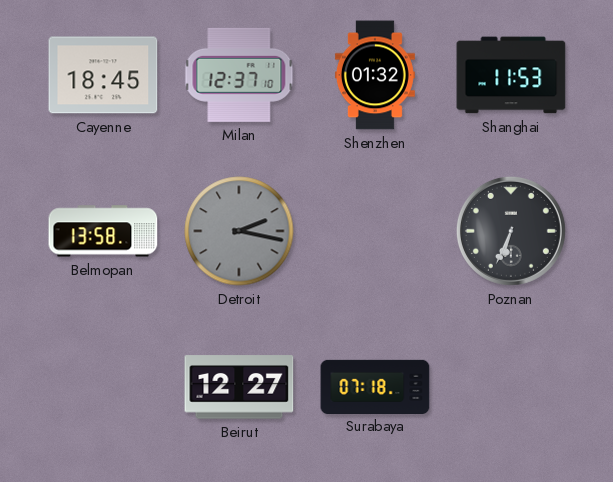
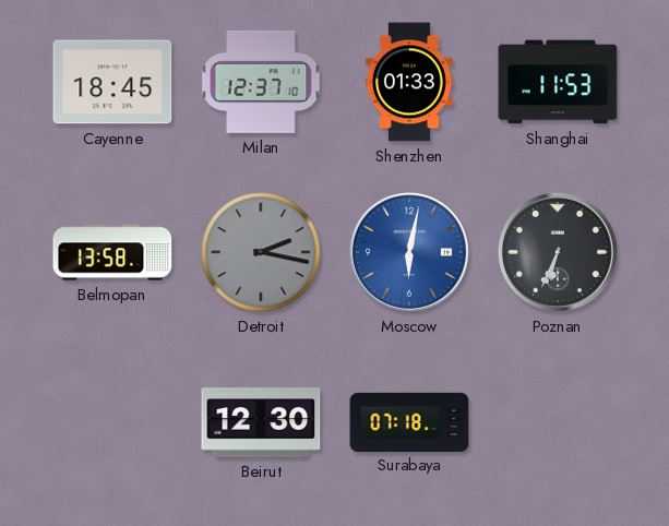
Shenzhen: 01:32 -> 01:33 (409, 82)
Moscow: none -> 6:02 (409, 252)
Beirut: 12:27 -> 12:30 (261, 422)
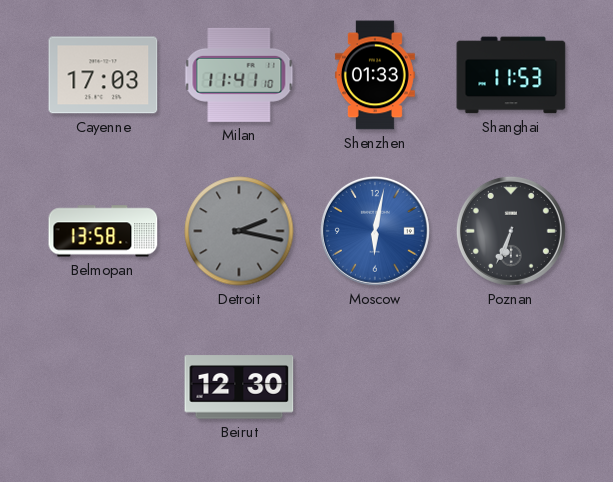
Cayenne: 18:45 -> 17:03 (103, 75)
Milan: 12:37 -> 11:41 (239, 75)
Surabaya: 07:18 -> none (409, 421)
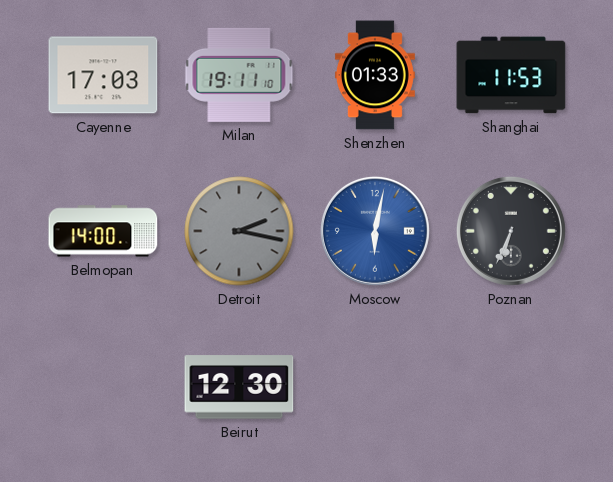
Milan: 11:41 -> 19:11 (239, 75)
Belmopan: 13:58 -> 14:00 (103, 231)
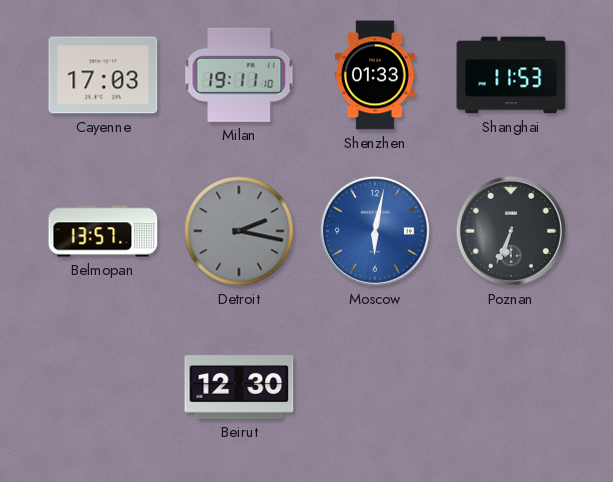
Belmopan: 14:00 -> 13:57 (103, 231)
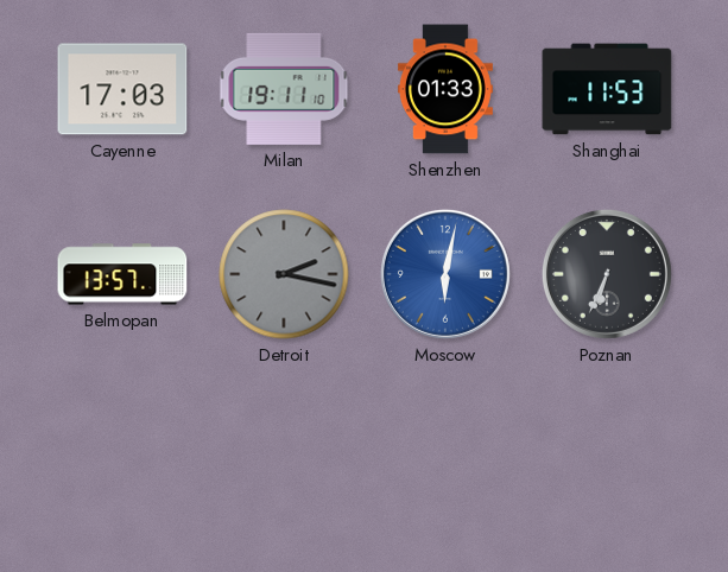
Beirut: 12:30 -> none (239, 387)
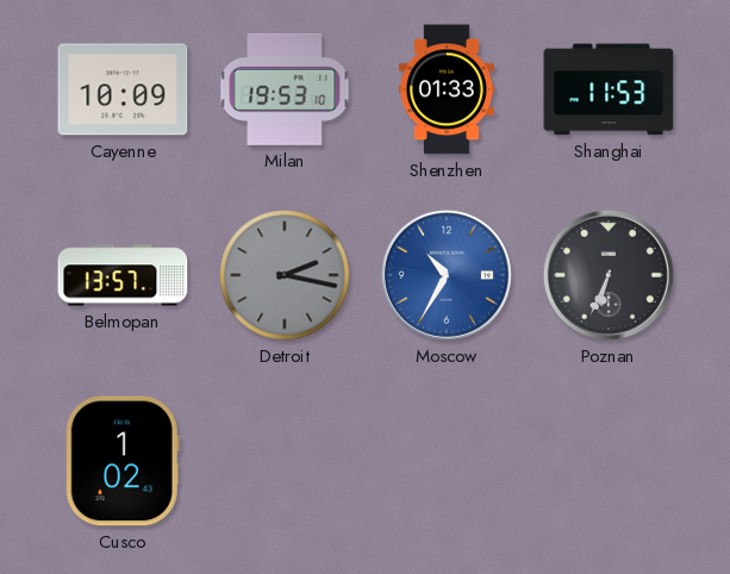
Cayenne: 17:03 -> 10:09 (123, 89)
Milan: 19:11 -> 19:53 (285, 89)
Moscow: 6:02 -> 10:35 (447, 275)
Cusco: none -> 1:02 (123, 461)
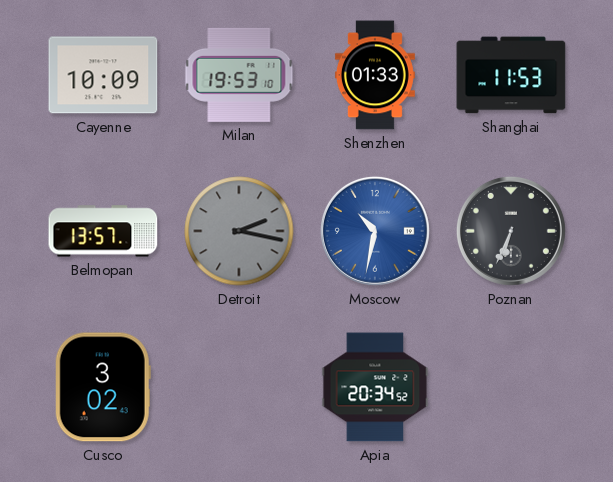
Moscow: 10:35 -> 10:32 (375, 231)
Cusco: 1:02 -> 3:02 (103, 387)
Apia: none -> 20:34 (375, 387)
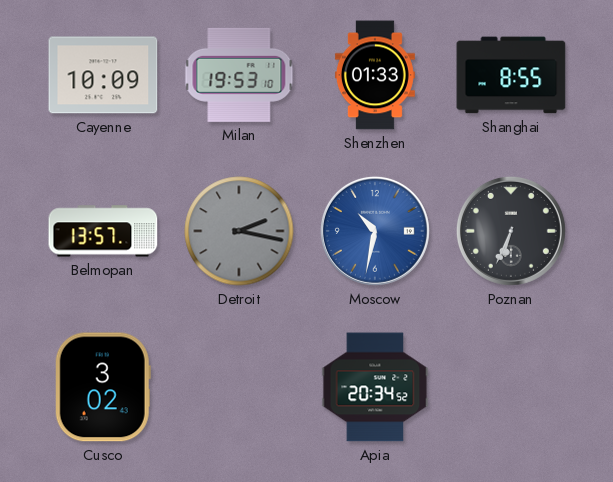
Shanghai: 11:53 -> 8:55 (511, 75)
